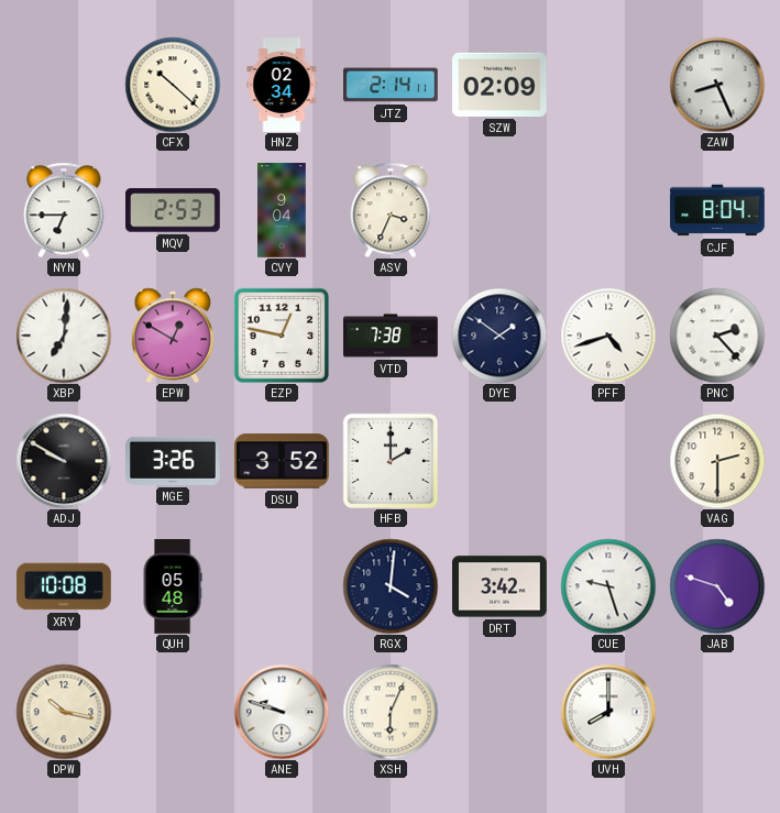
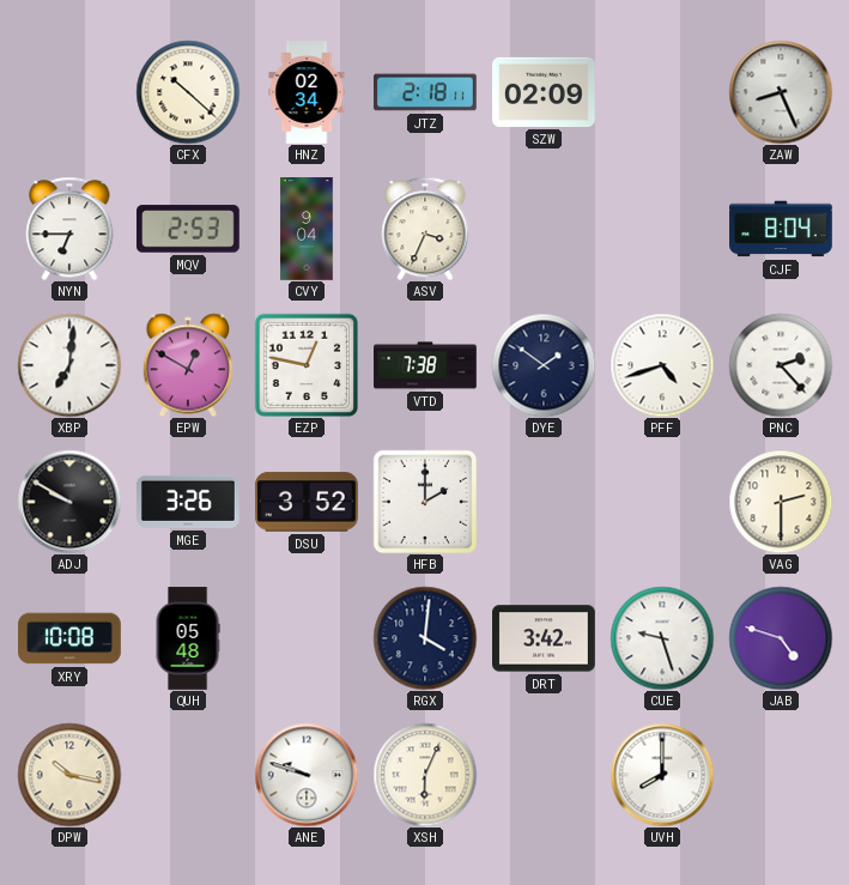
JTZ: 2:14 -> 2:18 (426, 92)
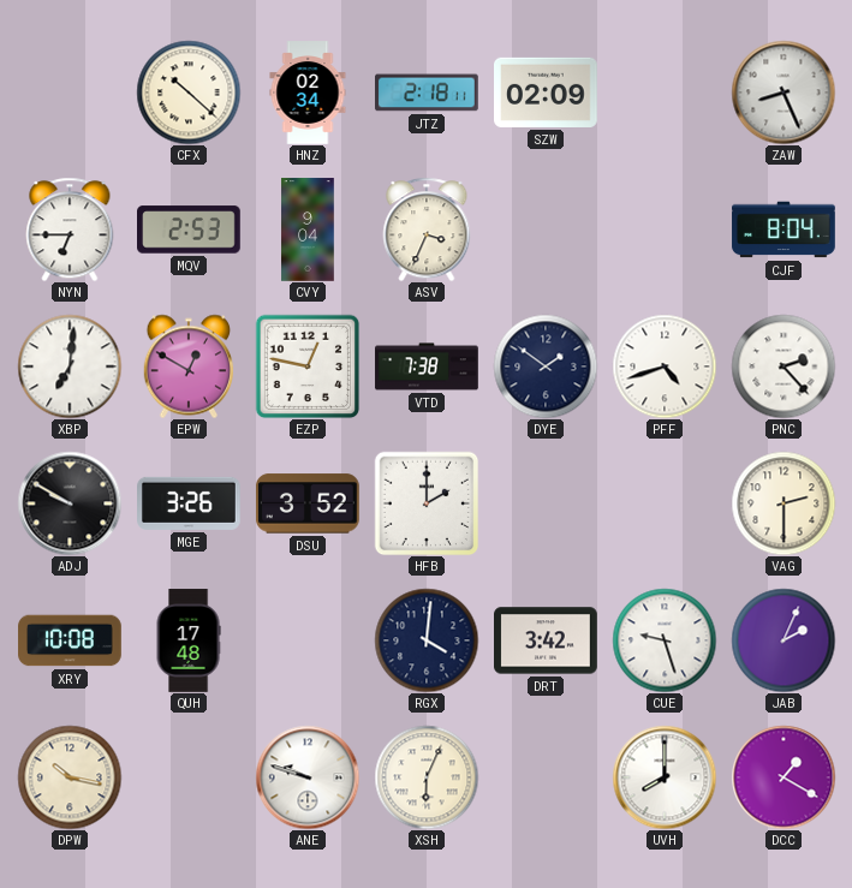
QUH: 05:48 -> 17:48 (189, 640)
JAB: 4:48 -> 2:04 (784, 640)
DCC: none -> 1:20 (784, 777)
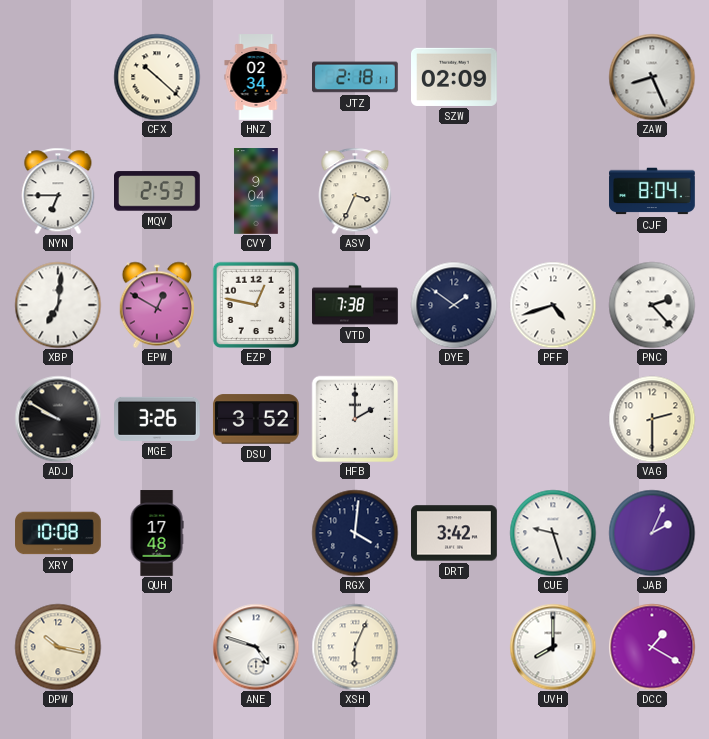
ANE: 9:48 -> 4:48 (256, 647)
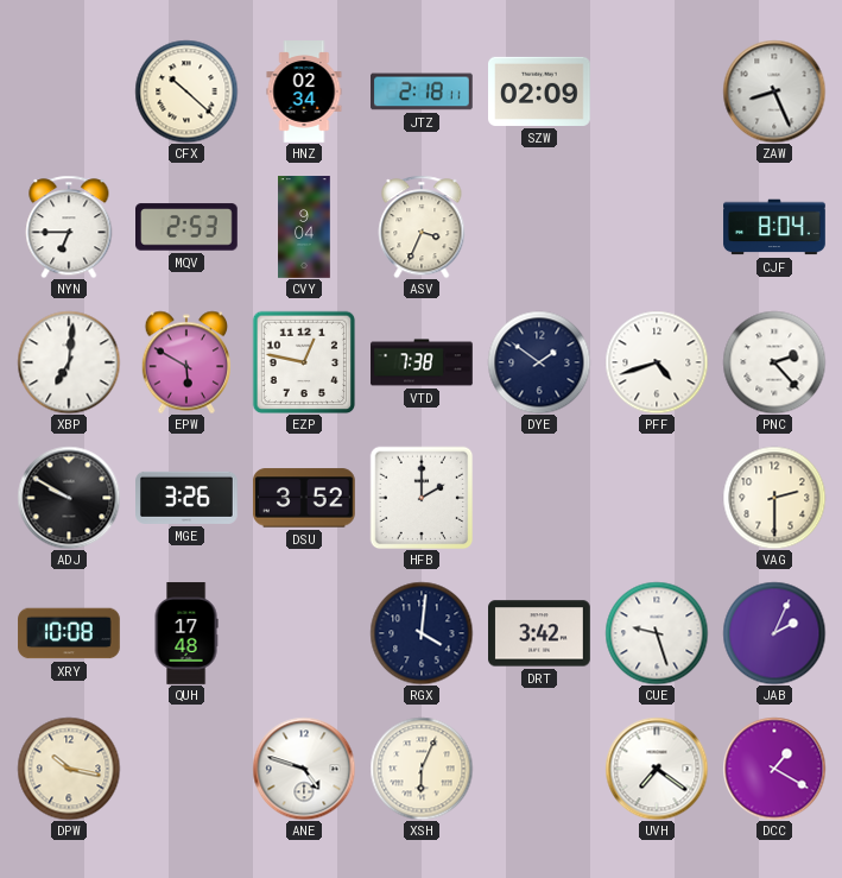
EPW: 12:50 -> 5:50 (185, 362)
UVH: 8:00 -> 7:21 (657, 769)
